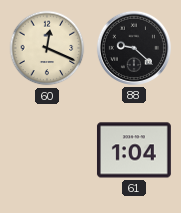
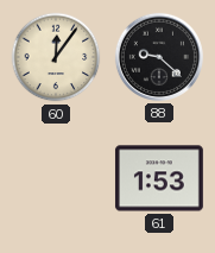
60: 12:19 -> 12:06 (56, 57)
61: 1:04 -> 1:53 (159, 178)
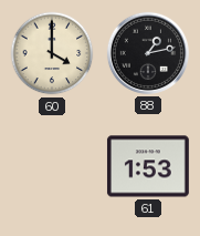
60: 12:06 -> 4:00 (52, 53)
88: 9:22 -> 1:13 (148, 53)
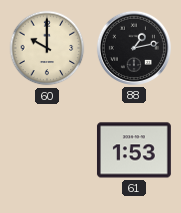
60: 4:00 -> 10:00 (47, 48)
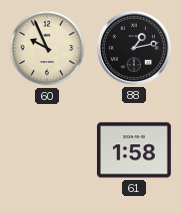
60: 10:00 -> 9:56 (47, 48)
61: 1:53 -> 1:58 (134, 150)
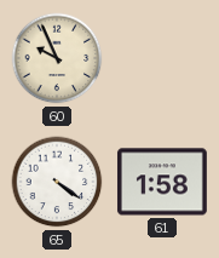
88: 1:13 -> none (134, 48)
65: none -> 4:21 (57, 182)
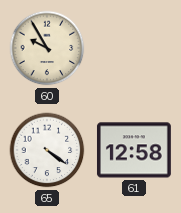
60: 9:56 -> 9:55 (47, 48)
61: 1:58 -> 12:58 (134, 150)
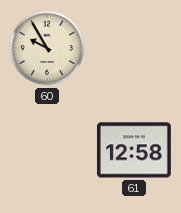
65: 4:21 -> none (47, 150)
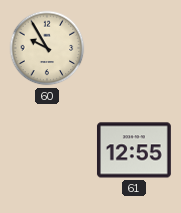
61: 12:58 -> 12:55 (134, 150)
